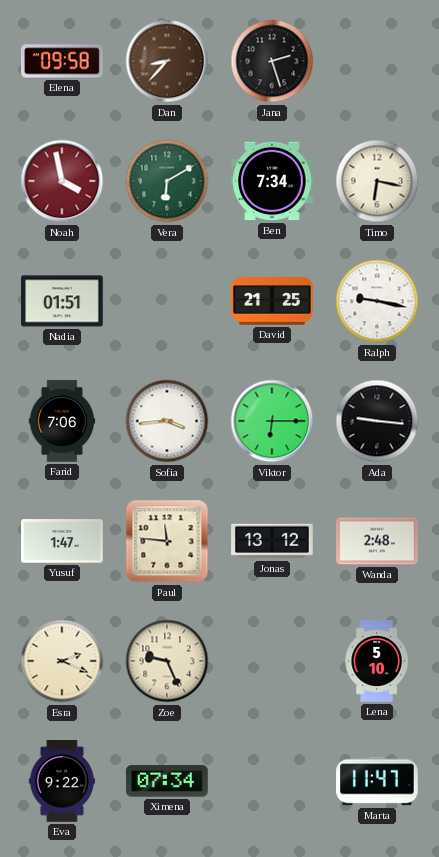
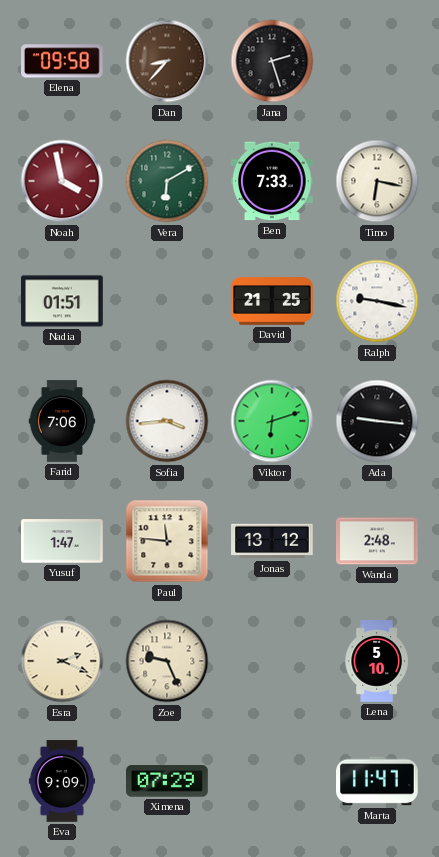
Ben: 7:34 -> 7:33 (273, 181)
Viktor: 6:15 -> 6:12 (272, 421)
Eva: 9:22 -> 9:09 (62, 781)
Ximena: 07:34 -> 07:29 (168, 781)
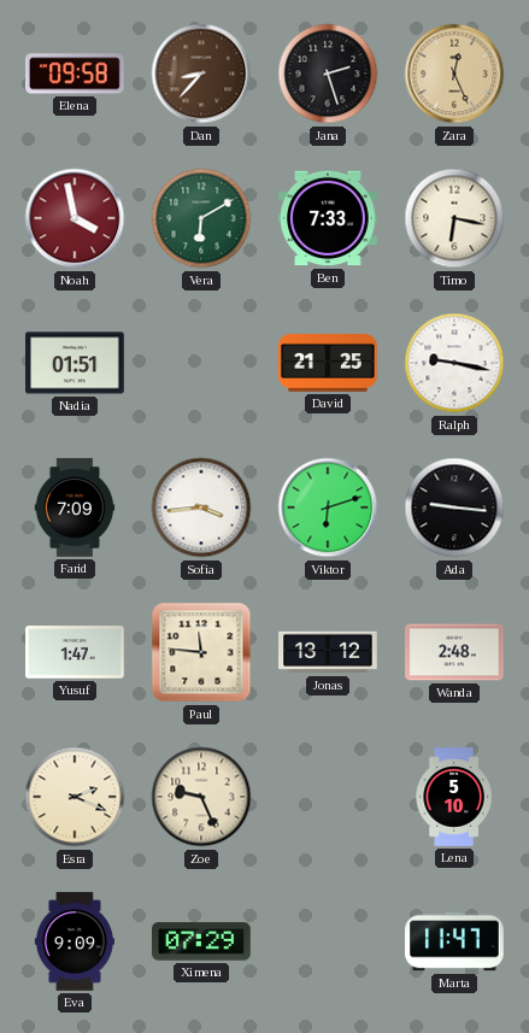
Zara: none -> 12:26 (454, 74)
Farid: 7:06 -> 7:09 (75, 507)
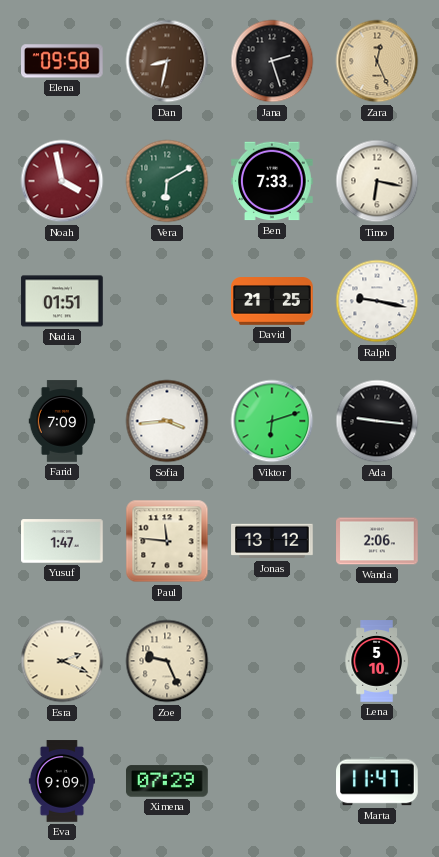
Dan: 8:37 -> 8:32 (167, 61)
Wanda: 2:48 -> 2:06 (377, 541)
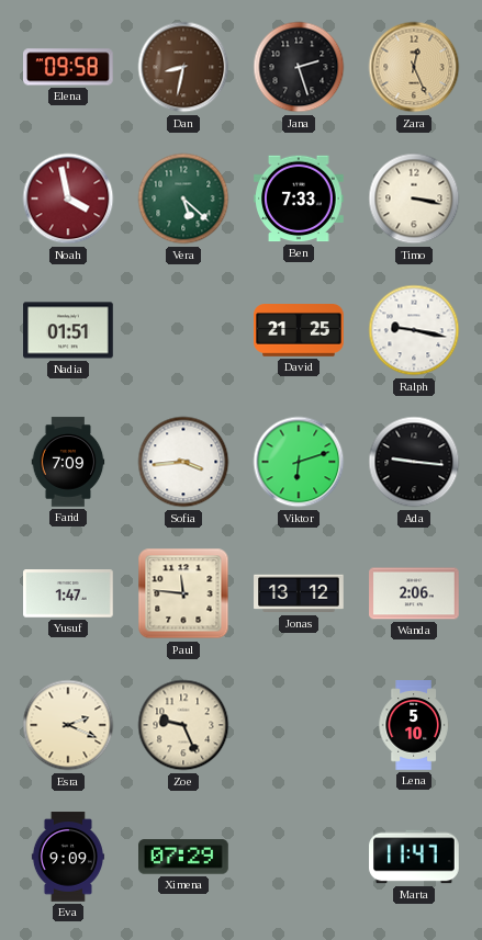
Vera: 6:10 -> 5:22 (183, 199)
Timo: 6:17 -> 3:17 (414, 199)
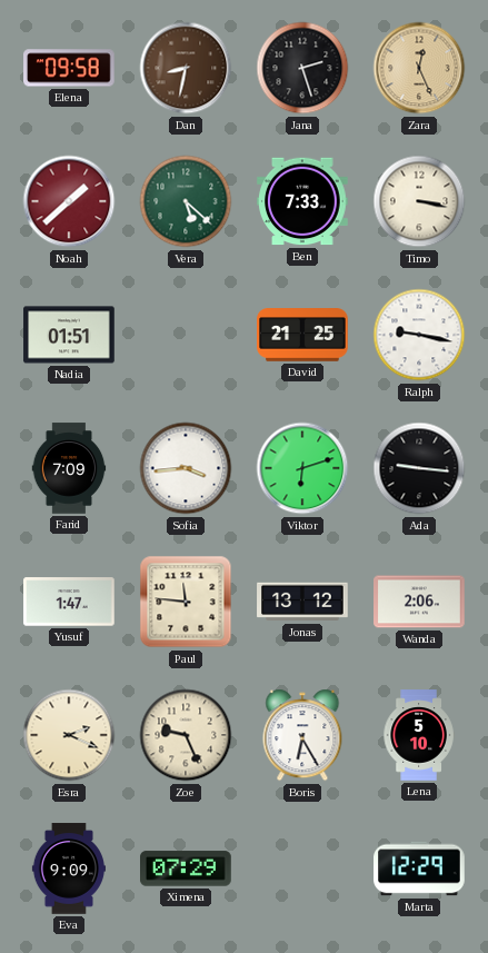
Noah: 3:58 -> 1:38 (69, 201)
Boris: none -> 6:25 (302, 735)
Marta: 11:47 -> 12:29 (419, 868)
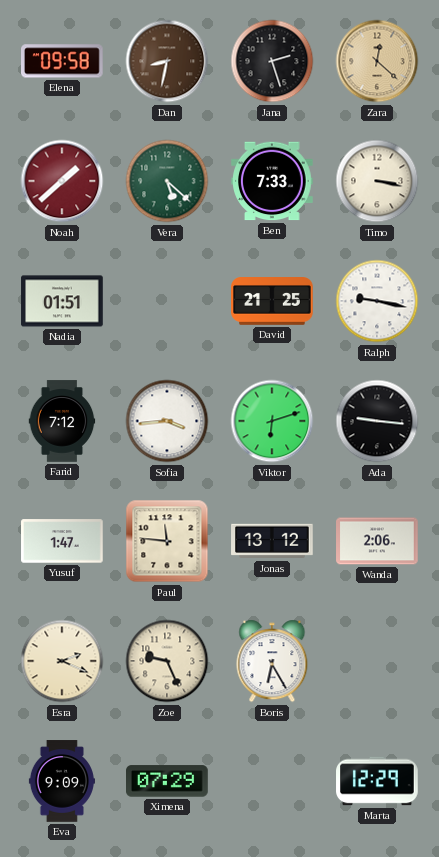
Zara: 12:26 -> 12:22 (377, 61)
Farid: 7:09 -> 7:12 (62, 421)
Lena: 5:10 -> none (419, 735)
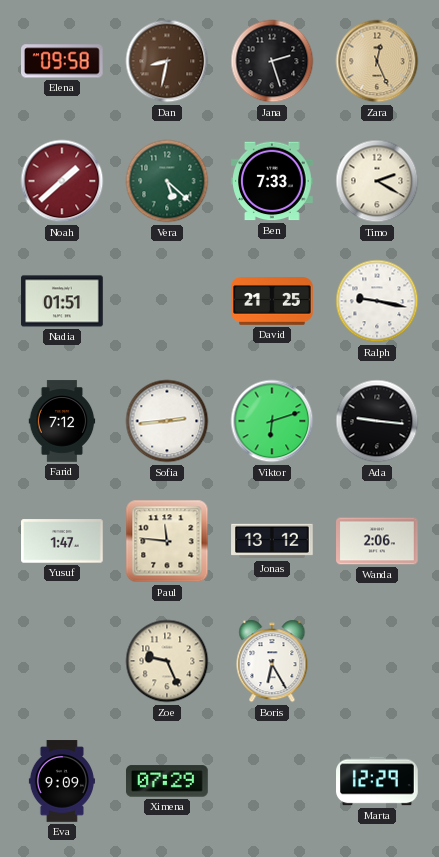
Zara: 12:22 -> 12:26 (377, 61)
Timo: 3:17 -> 2:20 (377, 181)
Sofia: 3:44 -> 2:44 (167, 421)
Esra: 2:19 -> none (62, 661)
